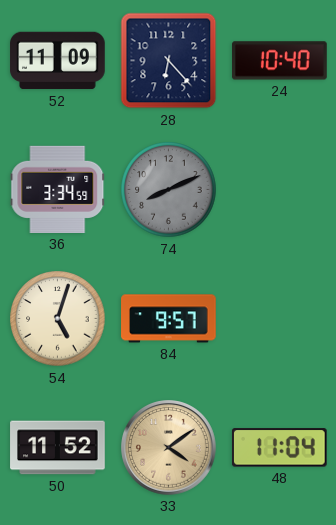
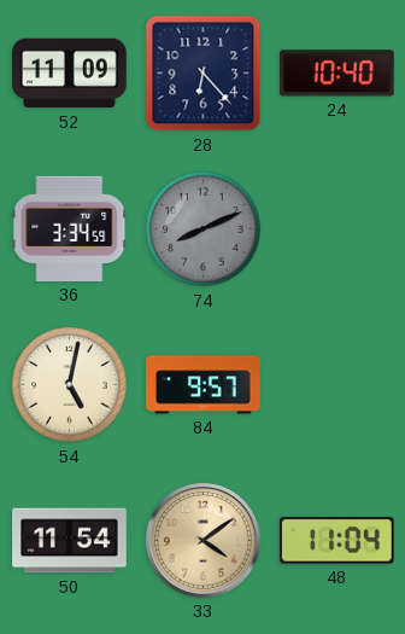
54: 5:03 -> 5:02 (70, 385)
50: 11:52 -> 11:54 (70, 541)
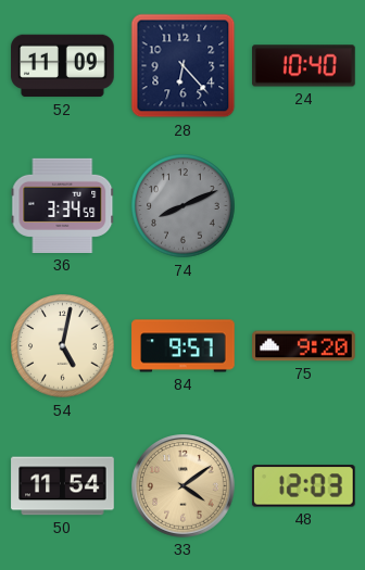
75: none -> 9:20 (304, 346)
48: 11:04 -> 12:03 (303, 486)
